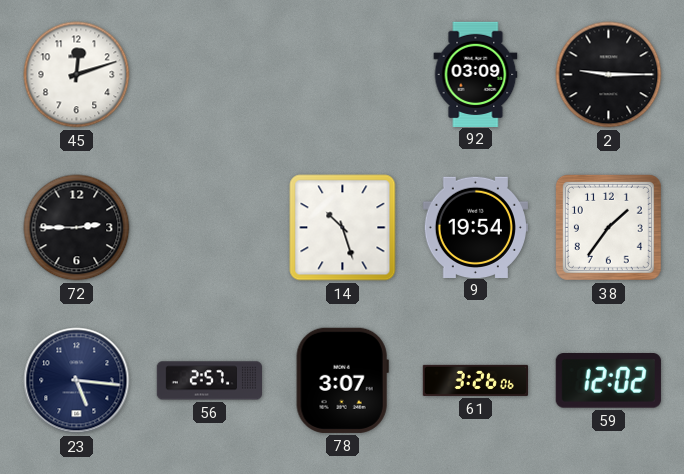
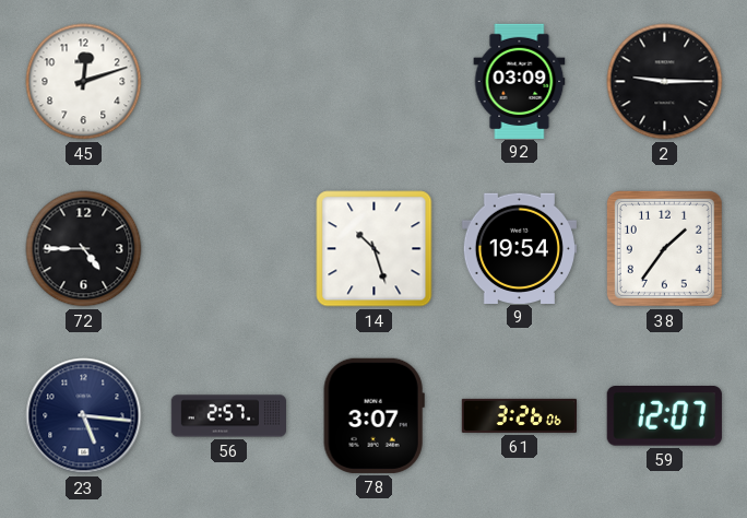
72: 2:45 -> 4:45 (84, 249)
59: 12:02 -> 12:07 (664, 416)
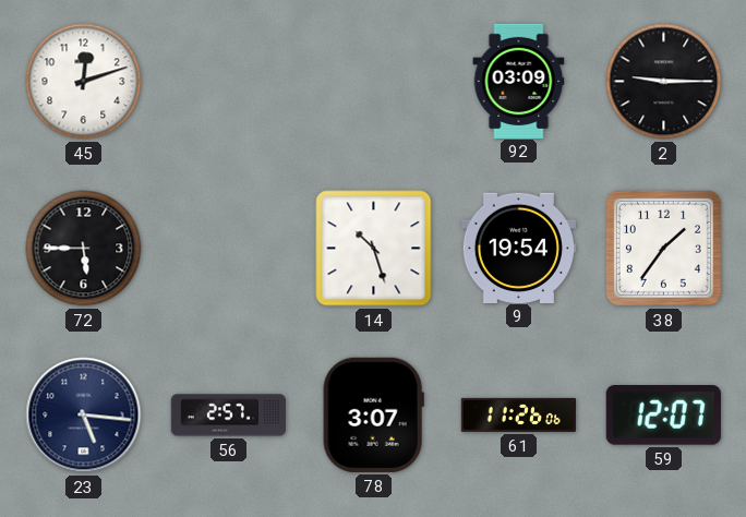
72: 4:45 -> 5:45 (84, 249)
61: 3:26 -> 11:26 (518, 414)
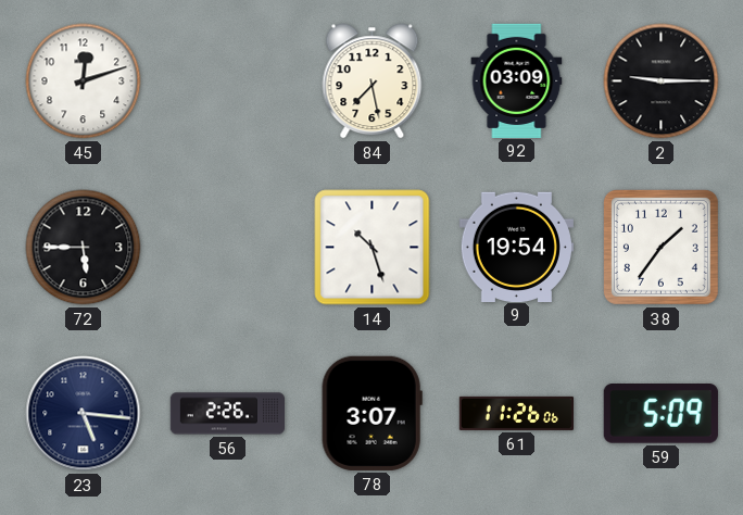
84: none -> 7:28 (373, 81)
56: 2:57 -> 2:26 (227, 414)
59: 12:07 -> 5:09 (660, 414)
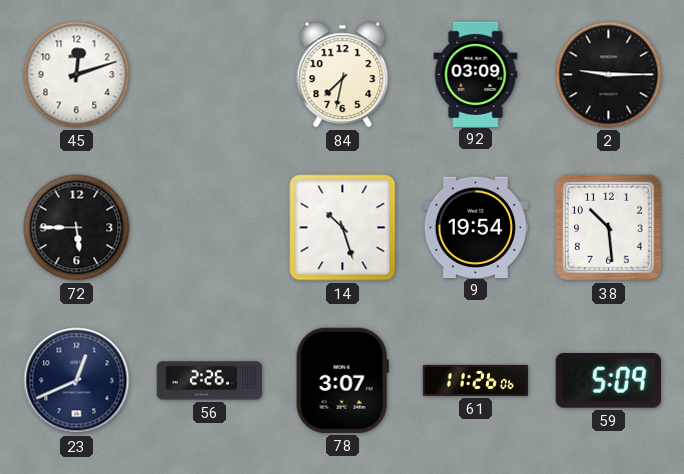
84: 7:28 -> 7:32 (343, 75)
38: 1:36 -> 10:29 (608, 227)
23: 5:16 -> 12:41 (77, 381)
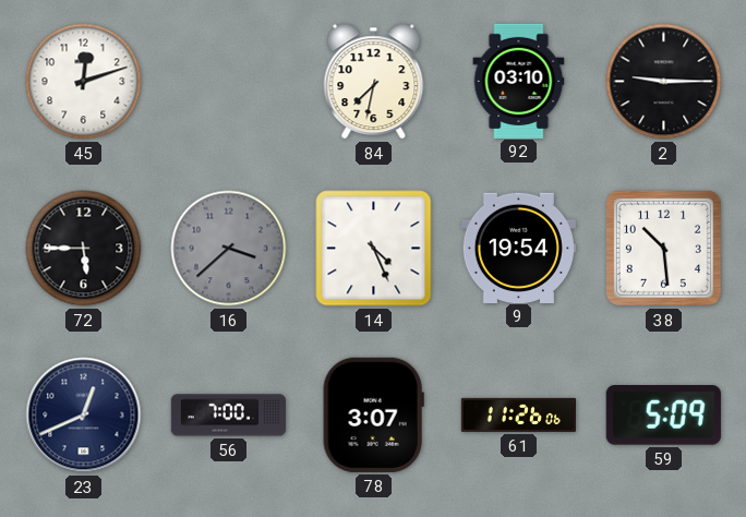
92: 03:09 -> 03:10 (519, 81)
16: none -> 3:38 (229, 249)
14: 10:27 -> 4:26 (374, 249)
56: 2:26 -> 7:00 (228, 416)
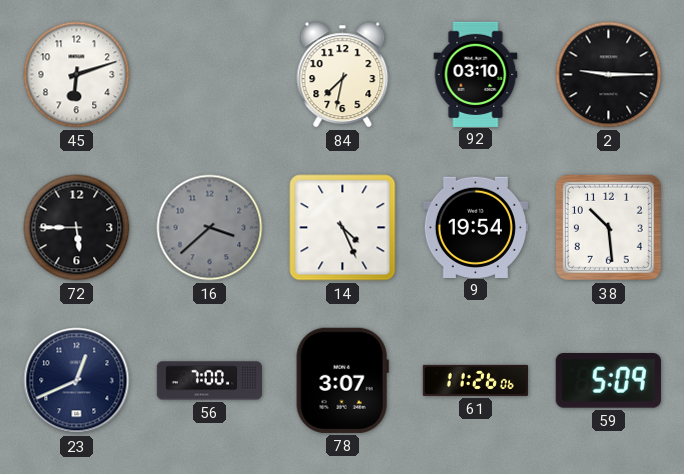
45: 12:12 -> 6:12 (77, 75)
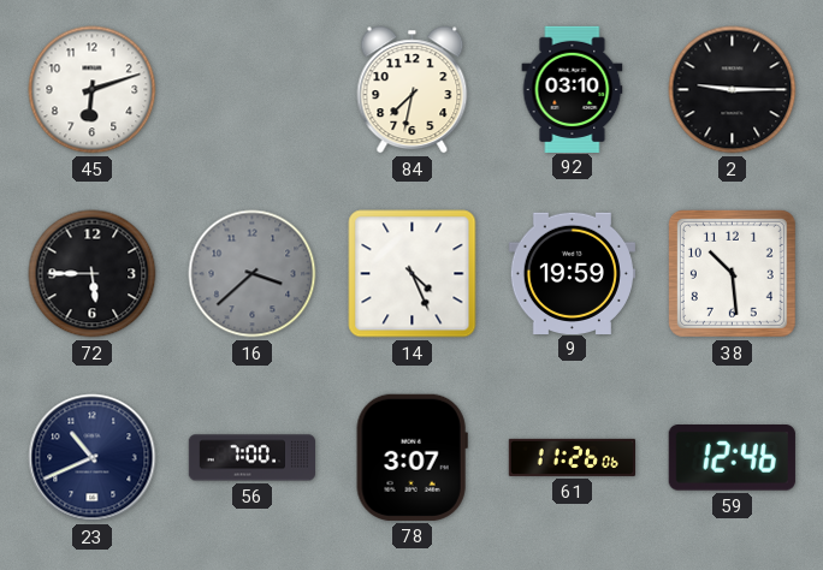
9: 19:54 -> 19:59 (572, 273)
23: 12:41 -> 10:41 (93, 458)
59: 5:09 -> 12:46 (732, 458)
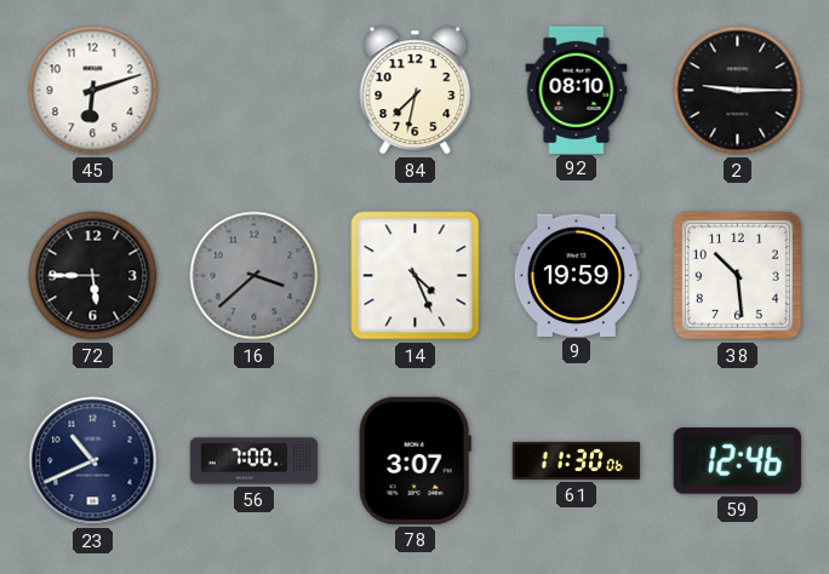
92: 03:10 -> 08:10 (577, 90)
61: 11:26 -> 11:30 (576, 460)
